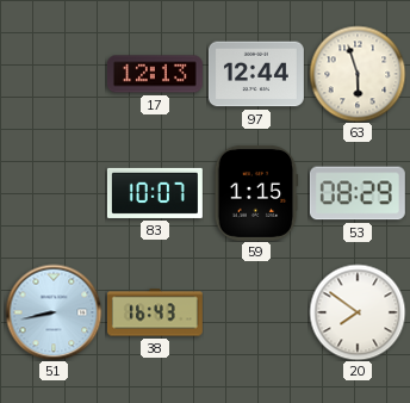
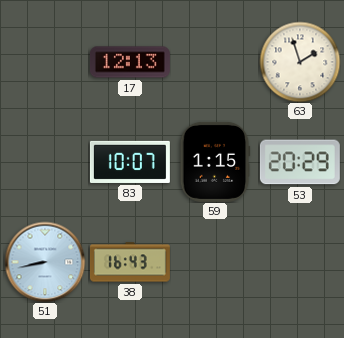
97: 12:44 -> none (256, 74)
63: 5:57 -> 1:57 (300, 62)
53: 08:29 -> 20:29 (300, 162)
20: 7:51 -> none (358, 312)
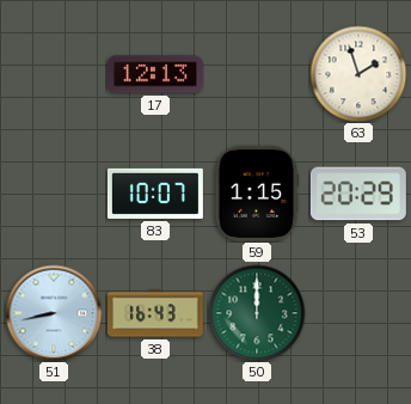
50: none -> 12:00 (257, 313)
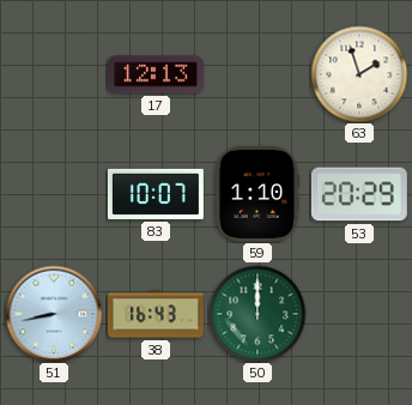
59: 1:15 -> 1:10 (257, 194)
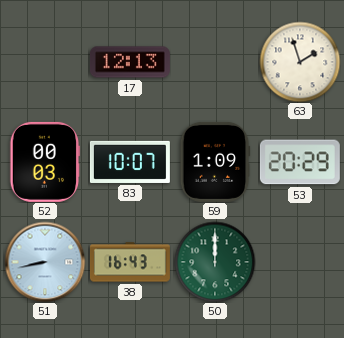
52: none -> 00:03 (45, 162)
59: 1:10 -> 1:09 (215, 162)
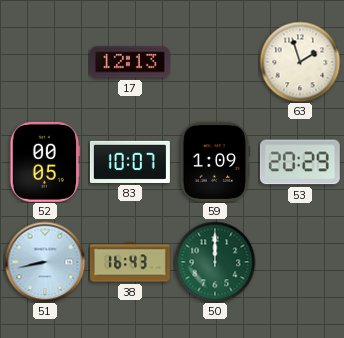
52: 00:03 -> 00:05 (45, 162)
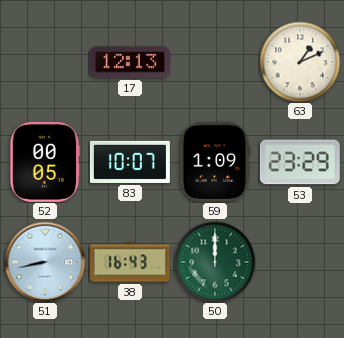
63: 1:57 -> 1:11 (300, 62)
53: 20:29 -> 23:29 (300, 162)
